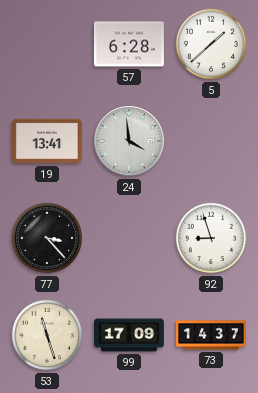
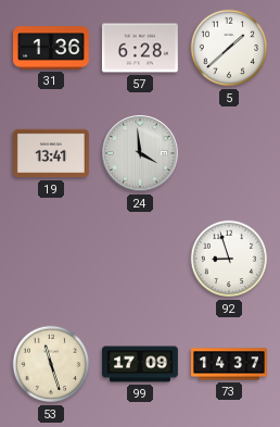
31: none -> 1:36 (52, 48)
77: 3:23 -> none (47, 238)
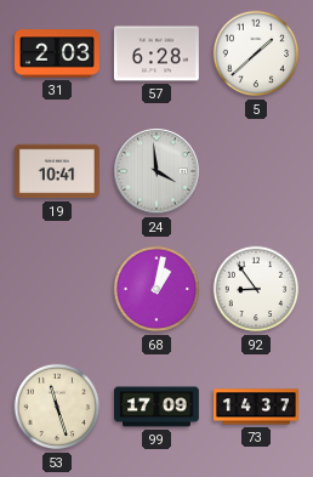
31: 1:36 -> 2:03 (58, 53)
19: 13:41 -> 10:41 (58, 171)
68: none -> 1:02 (156, 289)
92: 8:57 -> 8:54 (256, 289)
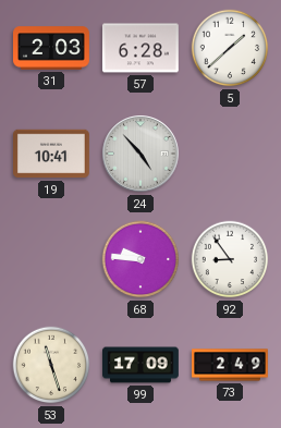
24: 3:59 -> 4:53 (140, 154)
68: 1:02 -> 9:46 (140, 259)
73: 14:37 -> 2:49 (231, 365)
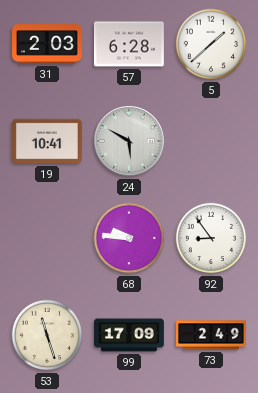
24: 4:53 -> 5:50 (129, 141)
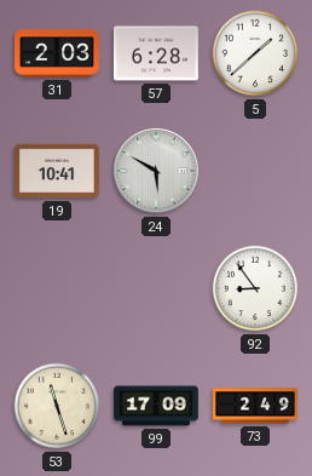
68: 9:46 -> none (129, 238)
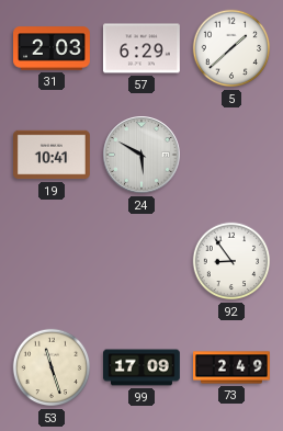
57: 6:28 -> 6:29 (141, 48)
